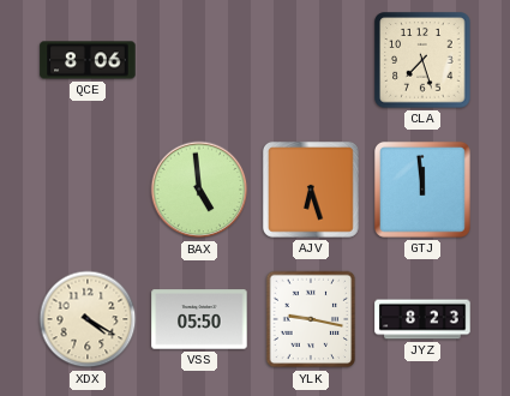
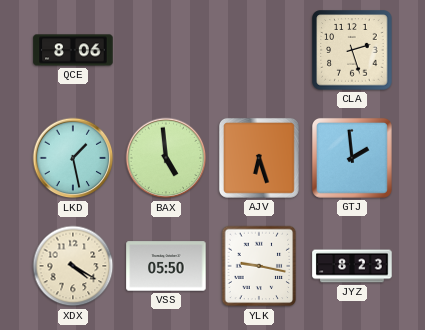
CLA: 7:27 -> 2:27 (352, 50)
LKD: none -> 1:28 (73, 158)
GTJ: 11:59 -> 1:59 (352, 158)
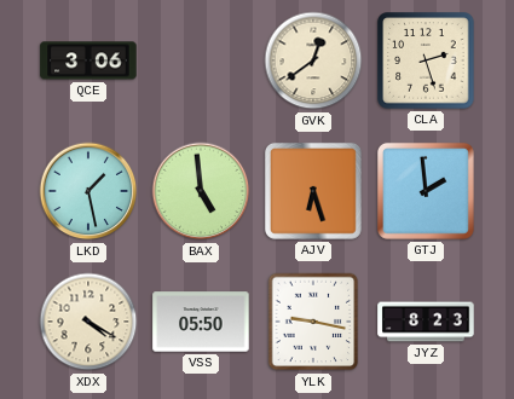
QCE: 8:06 -> 3:06 (88, 60)
GVK: none -> 12:39 (313, 60)
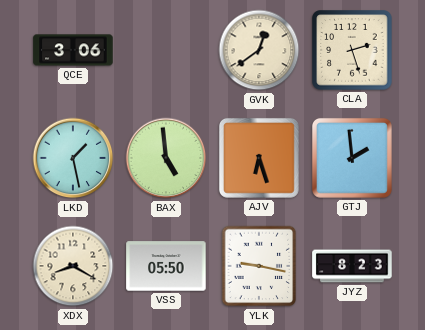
XDX: 4:20 -> 8:20 (73, 266)
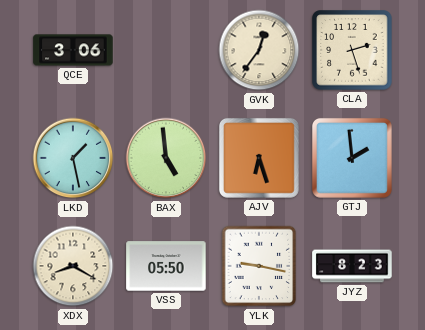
GVK: 12:39 -> 12:36 (259, 50)
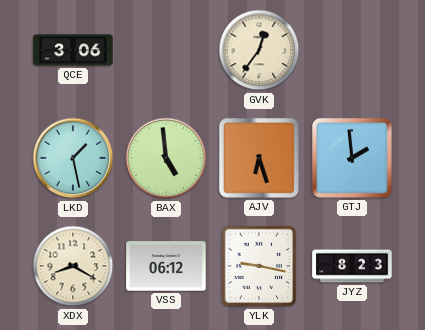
CLA: 2:27 -> none (352, 50)
VSS: 05:50 -> 06:12 (166, 266)
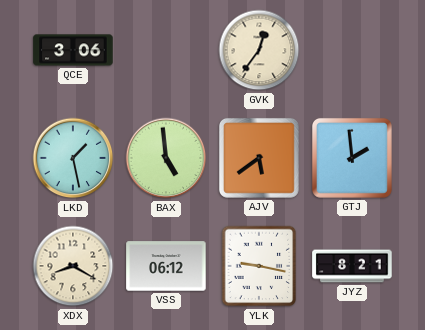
AJV: 6:27 -> 5:39 (259, 158)
JYZ: 8:23 -> 8:21 (352, 266)
